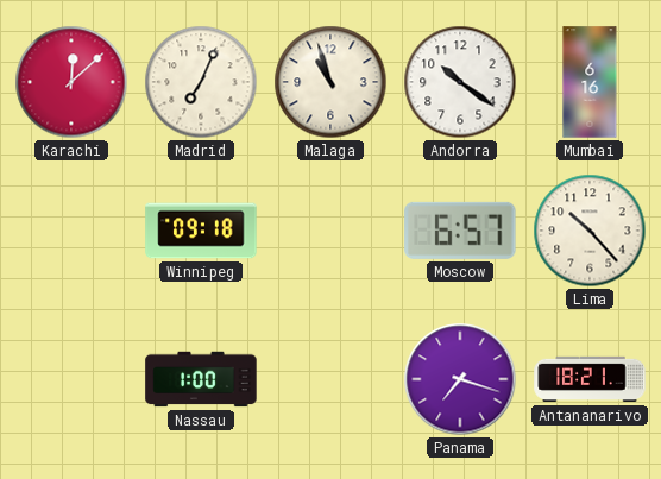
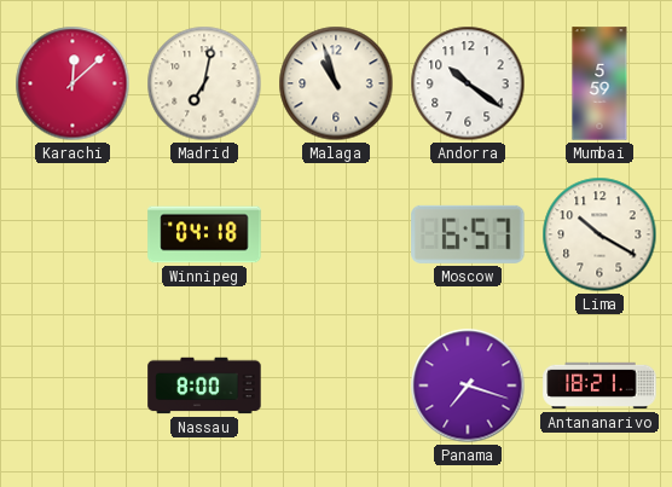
Madrid: 7:04 -> 7:02 (204, 83)
Mumbai: 6:16 -> 5:59 (599, 83)
Winnipeg: 09:18 -> 04:18 (204, 234)
Lima: 10:23 -> 10:20 (599, 234)
Nassau: 1:00 -> 8:00 (204, 385)
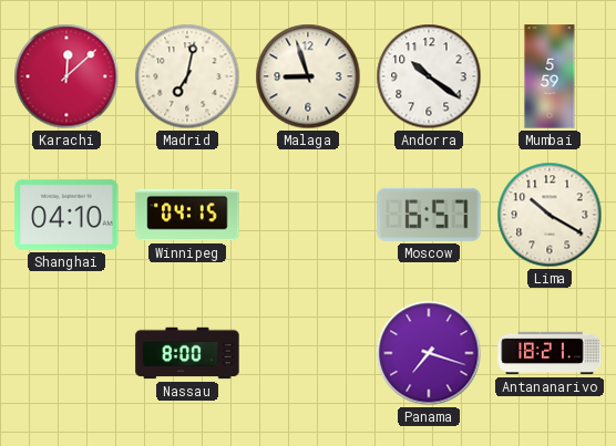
Malaga: 10:57 -> 8:57 (308, 76)
Shanghai: none -> 04:10 (66, 215)
Winnipeg: 04:18 -> 04:15 (187, 215)
